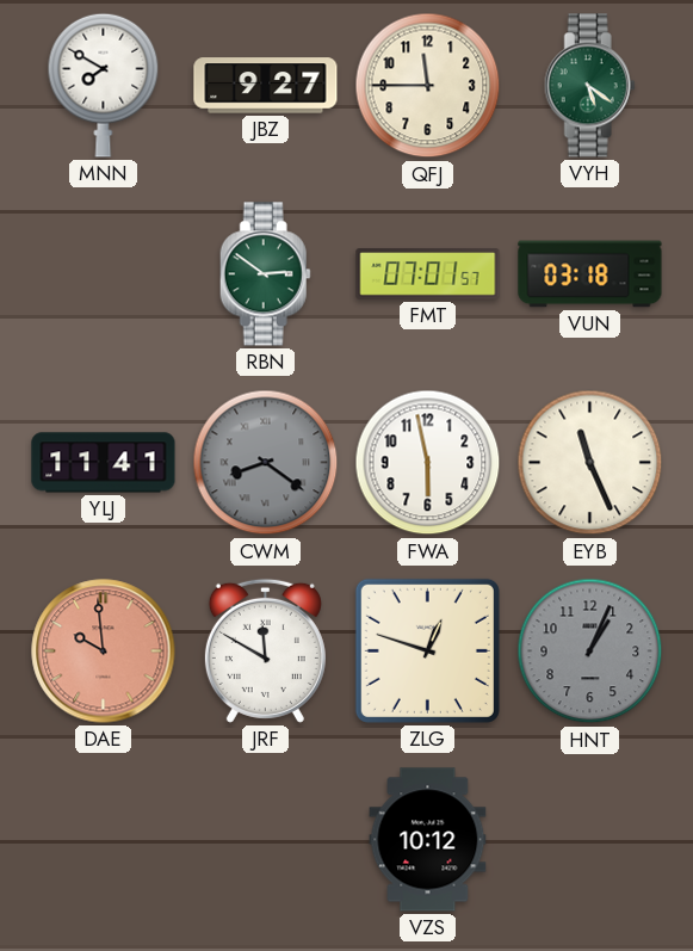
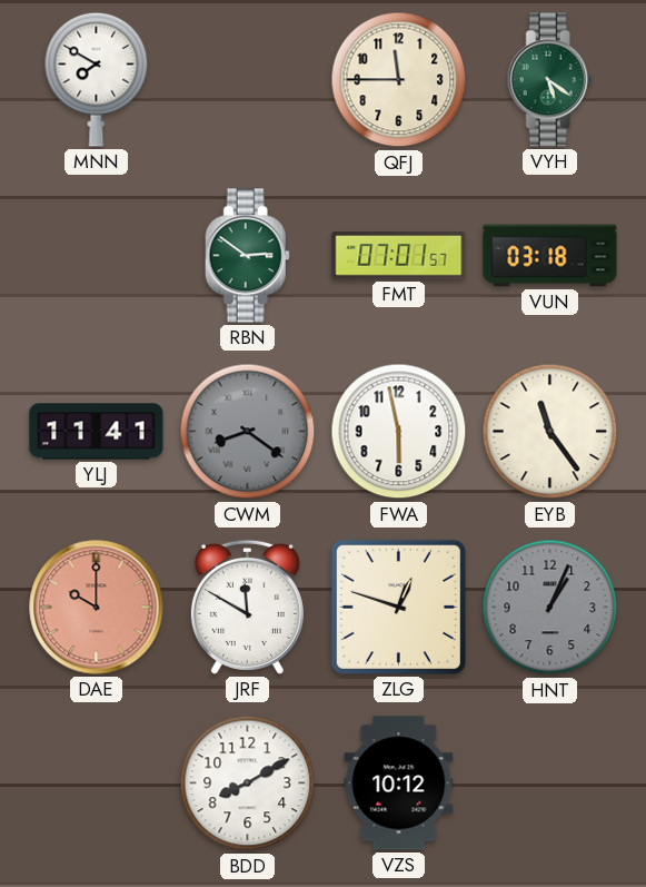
JBZ: 9:27 -> none (266, 86)
EYB: 11:26 -> 11:24 (550, 432)
DAE: 9:59 -> 10:00 (97, 608)
BDD: none -> 8:10 (248, 783)
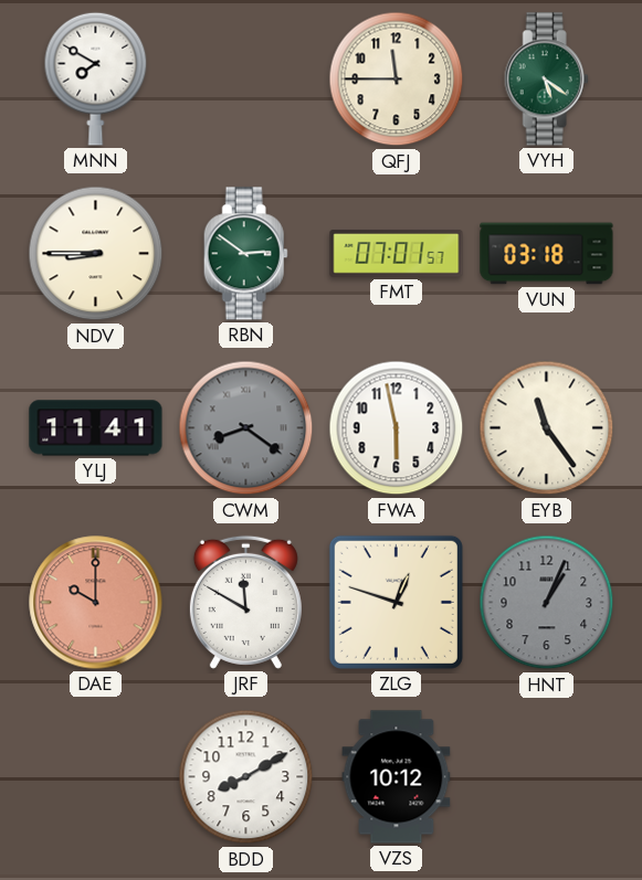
NDV: none -> 8:45 (96, 254)
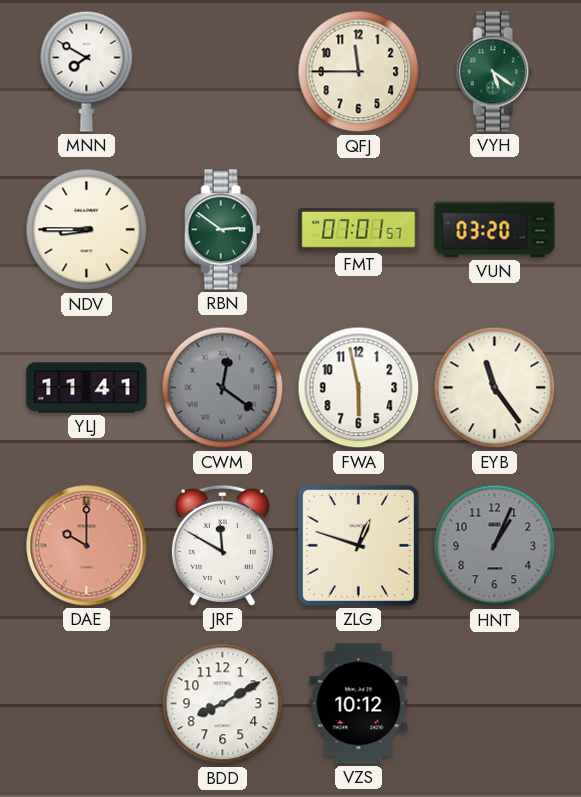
VUN: 03:18 -> 03:20 (495, 230)
CWM: 8:21 -> 12:21 (223, 388)
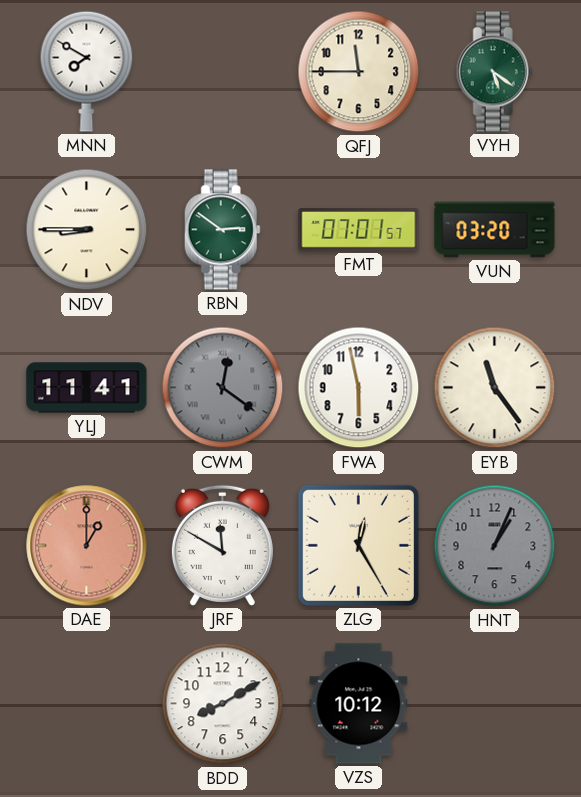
DAE: 10:00 -> 1:00 (87, 546)
ZLG: 12:48 -> 12:25 (358, 545)
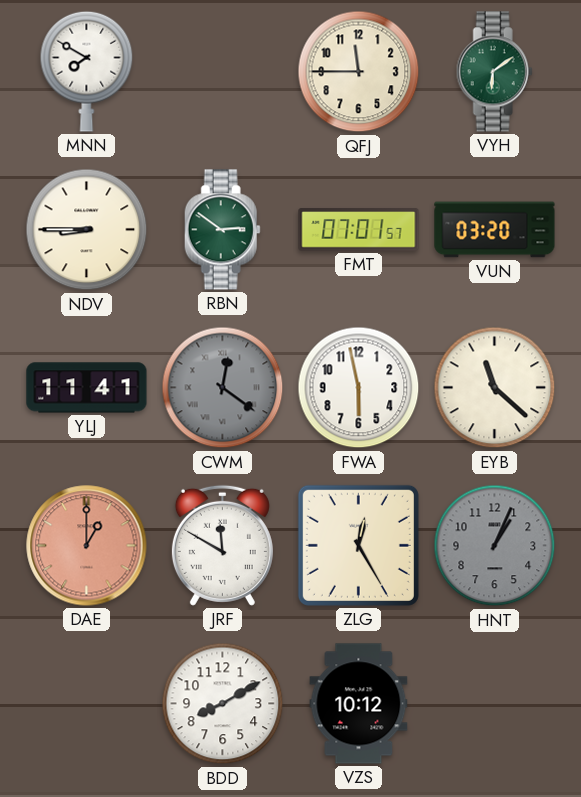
VYH: 5:21 -> 6:09 (494, 72)
EYB: 11:24 -> 11:22 (495, 388)
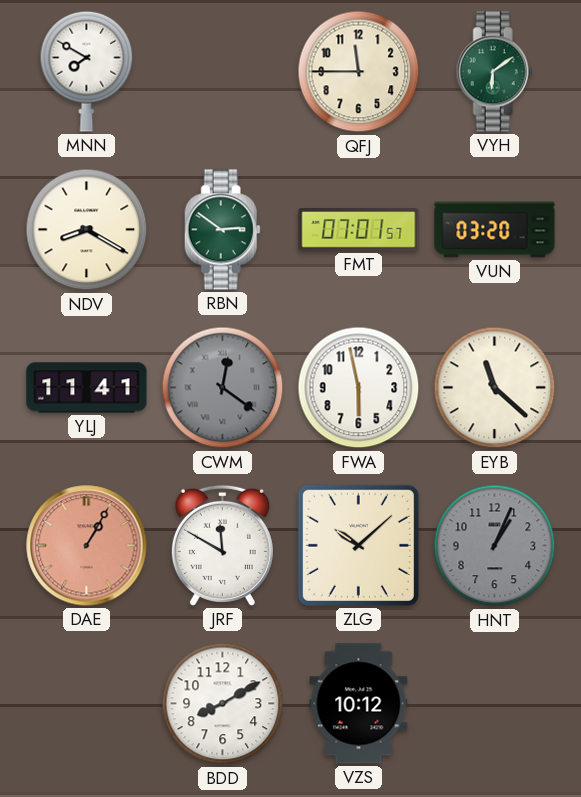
NDV: 8:45 -> 8:20 (87, 230)
DAE: 1:00 -> 1:05 (87, 546)
ZLG: 12:25 -> 10:08 (358, 545)
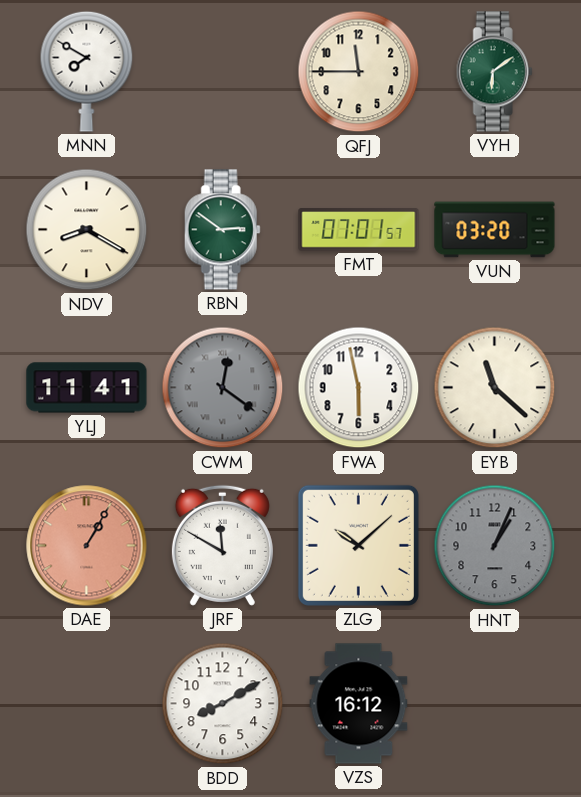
VZS: 10:12 -> 16:12 (359, 704)
